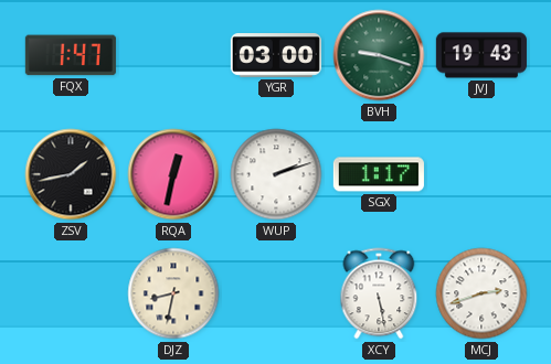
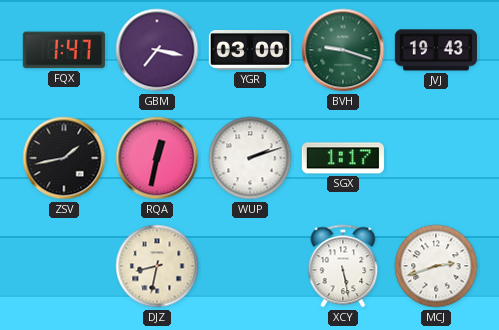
GBM: none -> 7:17 (157, 50)
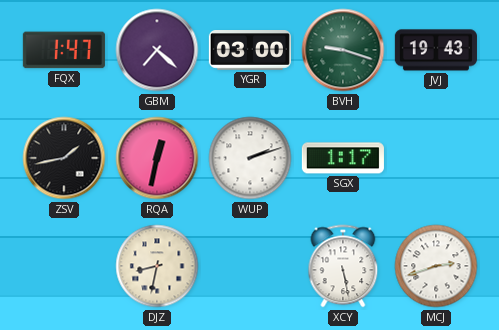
GBM: 7:17 -> 7:22 (157, 50)
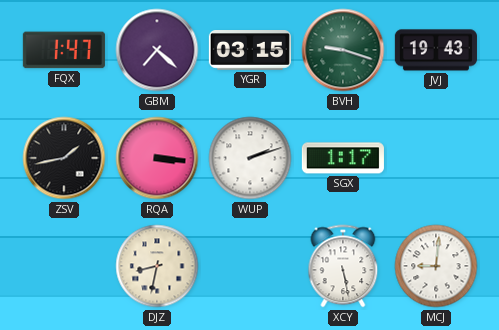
YGR: 03:00 -> 03:15 (250, 51)
RQA: 12:32 -> 3:16 (157, 158)
MCJ: 2:42 -> 9:01 (436, 266)
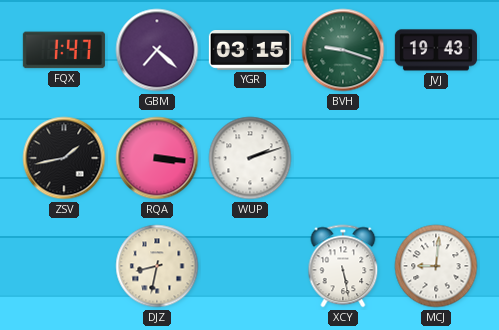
SGX: 1:17 -> none (343, 158)
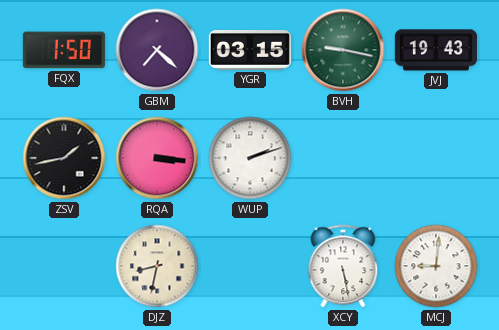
FQX: 1:47 -> 1:50 (64, 50)
BVH: 9:18 -> 9:17 (343, 50)
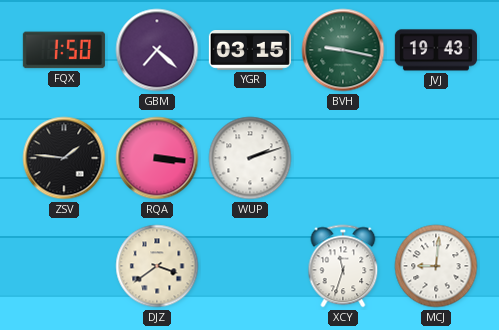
ZSV: 1:43 -> 1:46 (64, 158)
DJZ: 8:32 -> 3:39 (157, 266)
XCY: 5:28 -> 11:33 (343, 266)
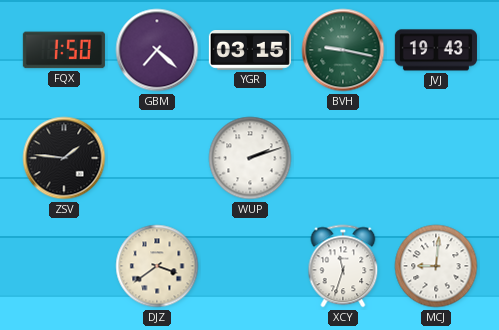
RQA: 3:16 -> none (157, 158)
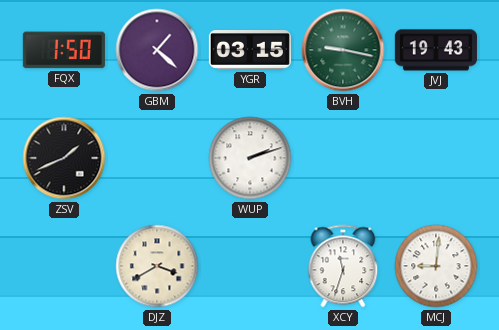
GBM: 7:22 -> 1:22 (157, 50)
ZSV: 1:46 -> 1:41 (64, 158)
DJZ: 3:39 -> 3:40 (157, 266)
